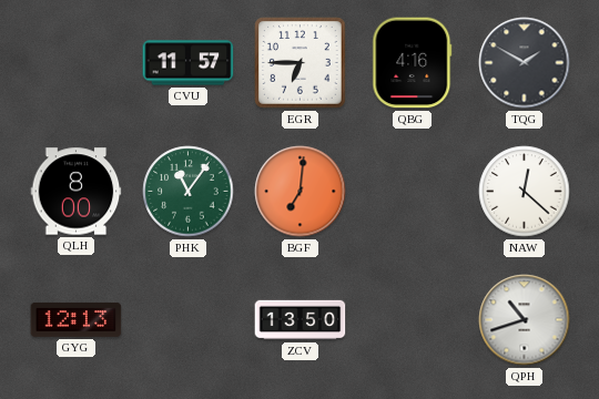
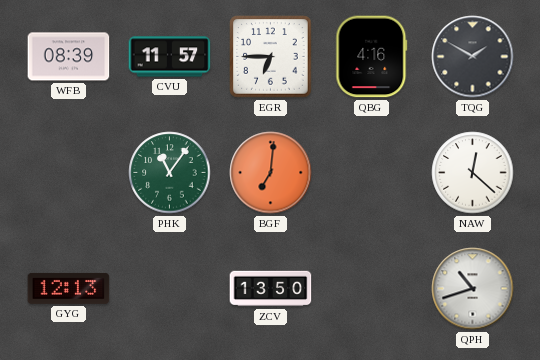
WFB: none -> 08:39 (69, 57)
QLH: 8:00 -> none (77, 192)
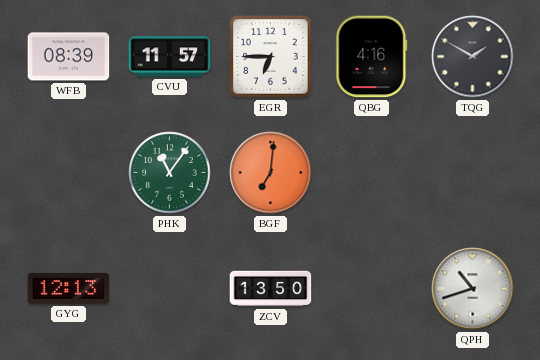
NAW: 12:22 -> none (473, 173)
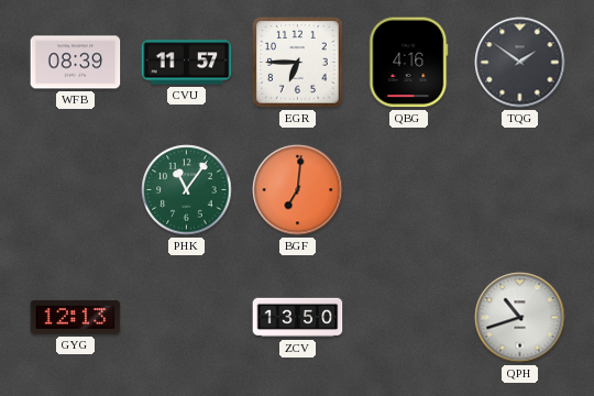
TQG: 1:50 -> 1:51 (520, 63)
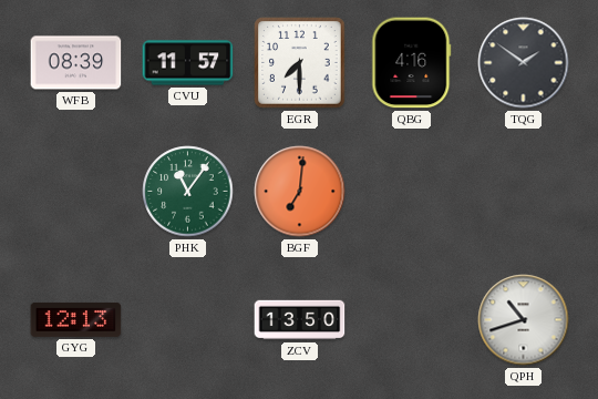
EGR: 6:45 -> 7:30 (300, 63)
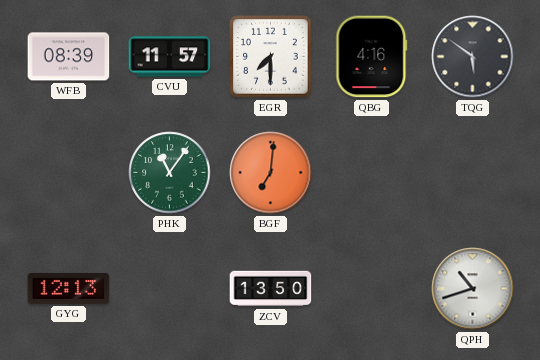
TQG: 1:51 -> 5:51 (473, 57)
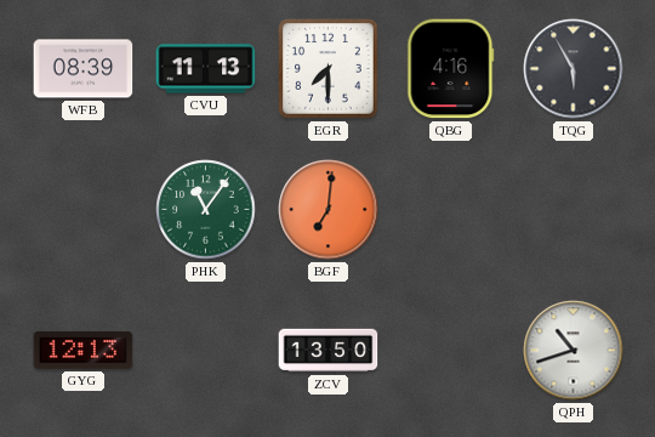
CVU: 11:57 -> 11:13 (206, 69)
TQG: 5:51 -> 5:55 (574, 69)
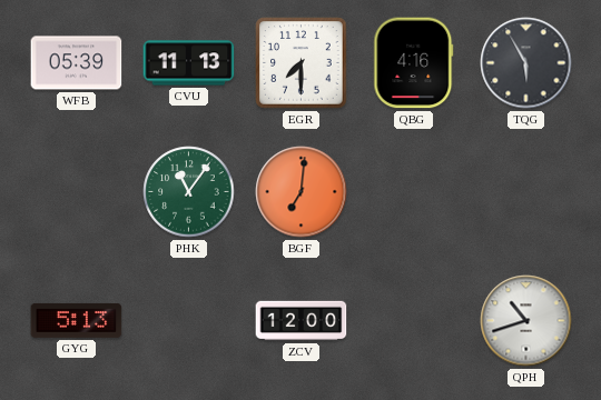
WFB: 08:39 -> 05:39 (77, 63)
GYG: 12:13 -> 5:13 (77, 320)
ZCV: 13:50 -> 12:00 (302, 321)
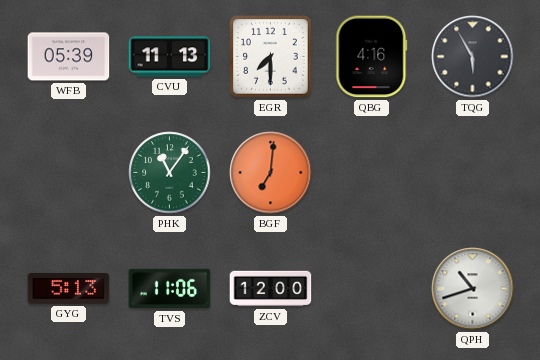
TVS: none -> 11:06 (170, 289)
